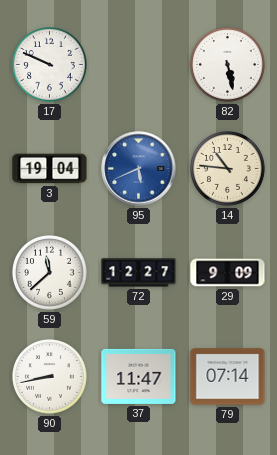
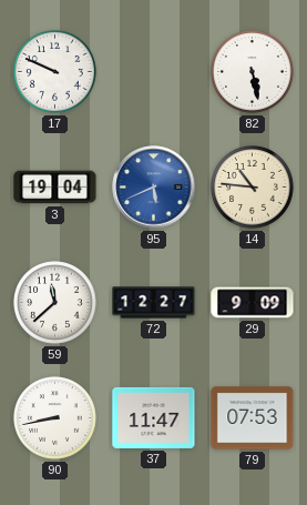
79: 07:14 -> 07:53 (253, 418)
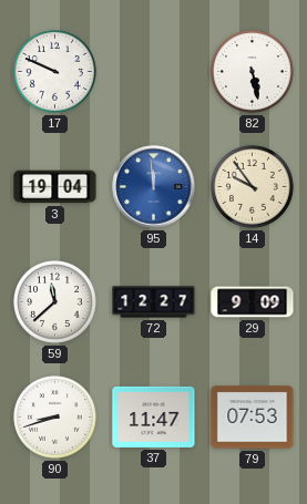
95: 5:41 -> 11:59 (154, 187)
14: 10:46 -> 9:54 (253, 187)
90: 8:43 -> 8:42 (55, 418)
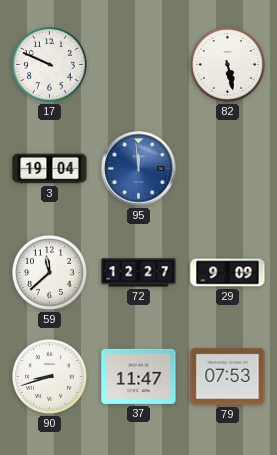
14: 9:54 -> none (253, 187)
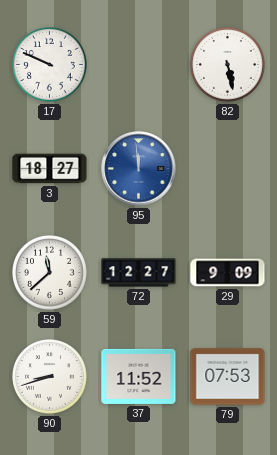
3: 19:04 -> 18:27 (50, 169)
37: 11:47 -> 11:52 (139, 376)
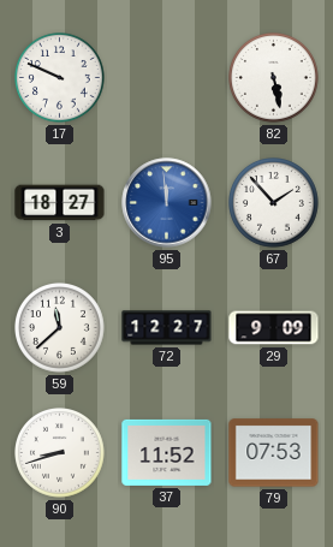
67: none -> 1:53 (274, 203)
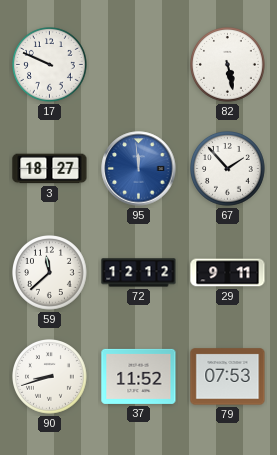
72: 12:27 -> 12:12 (139, 273)
29: 9:09 -> 9:11 (228, 273)
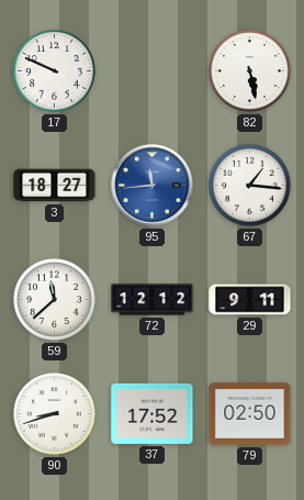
95: 11:59 -> 11:44 (153, 186)
67: 1:53 -> 1:16 (250, 186)
37: 11:52 -> 17:52 (153, 413)
79: 07:53 -> 02:50 (250, 414)
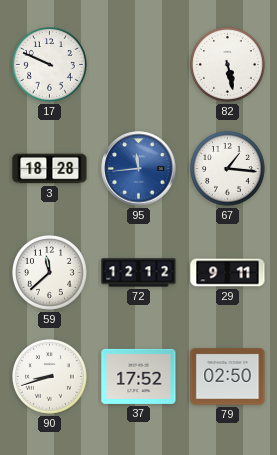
3: 18:27 -> 18:28 (50, 169)
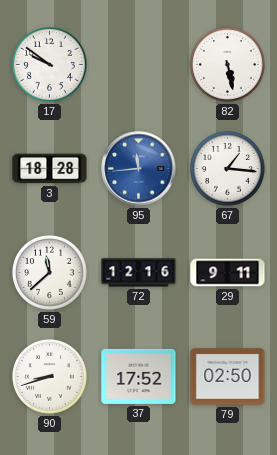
17: 9:49 -> 9:51 (50, 65)
72: 12:12 -> 12:16 (139, 273)
